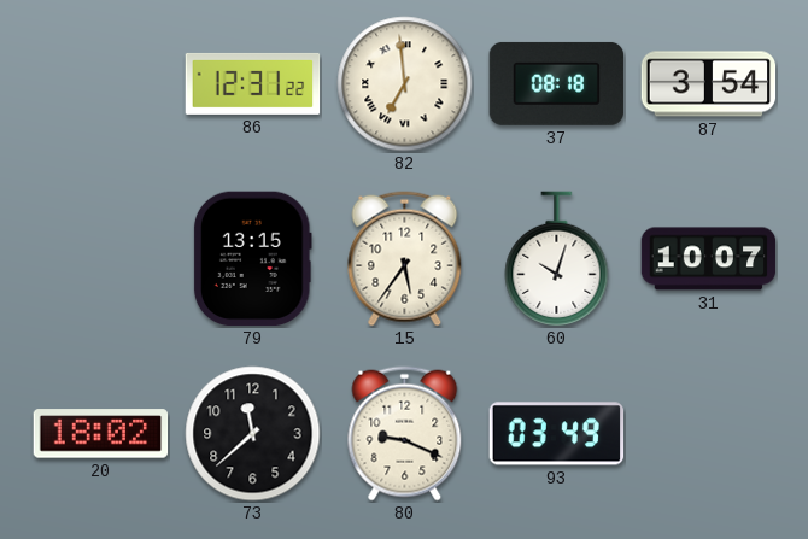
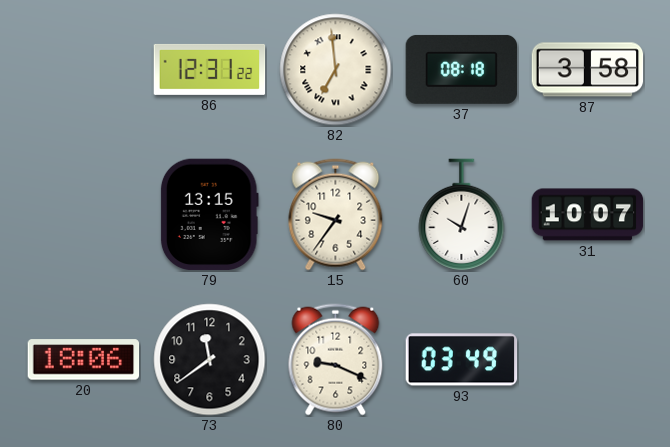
87: 3:54 -> 3:58 (588, 70)
15: 5:36 -> 9:36 (336, 215)
20: 18:02 -> 18:06 (84, 360)
73: 11:38 -> 11:39 (210, 360)
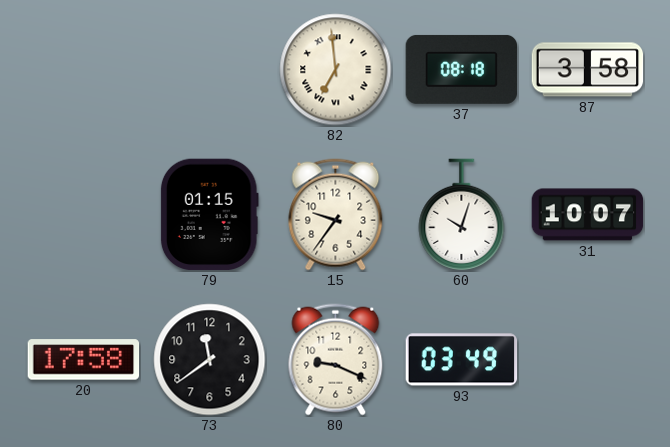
86: 12:31 -> none (210, 69)
79: 13:15 -> 01:15 (209, 215)
20: 18:06 -> 17:58 (84, 360)
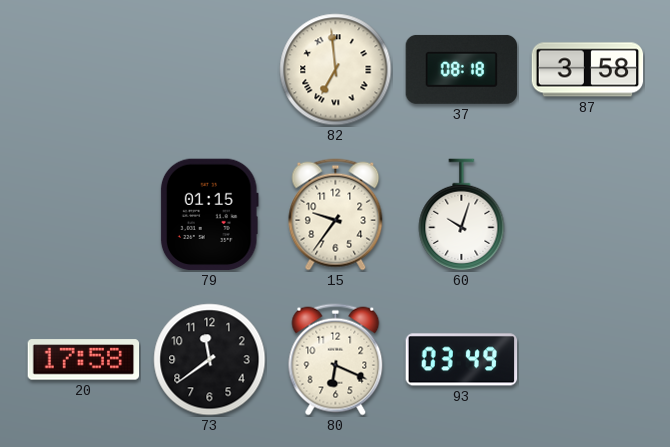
31: 10:07 -> none (588, 215)
80: 9:19 -> 6:19 (336, 360)
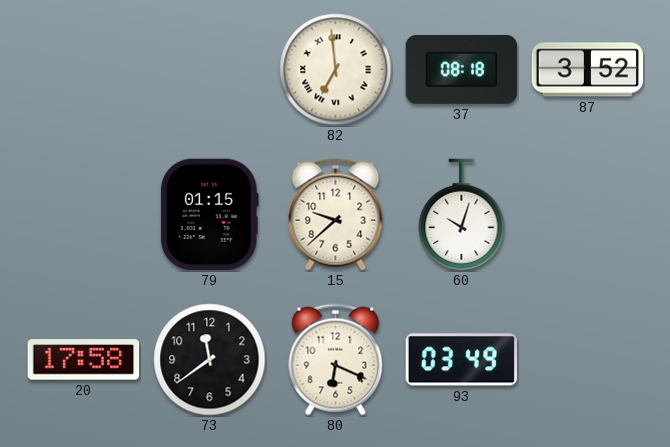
87: 3:58 -> 3:52 (588, 70)
15: 9:36 -> 9:38 (336, 215)
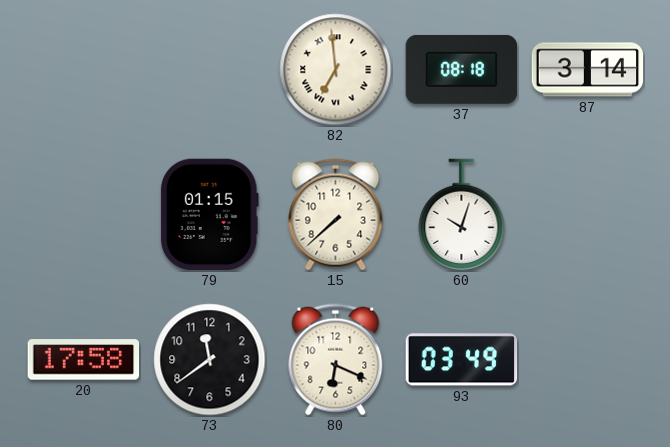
87: 3:52 -> 3:14 (588, 70)
15: 9:38 -> 7:38 (336, 215)
